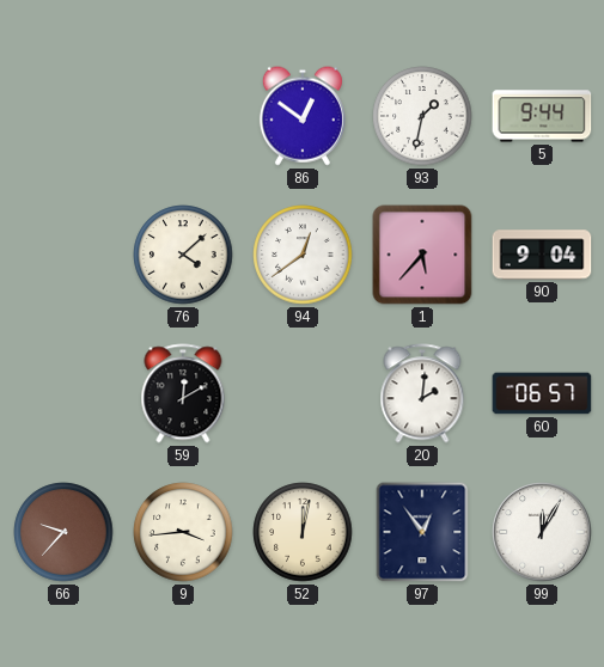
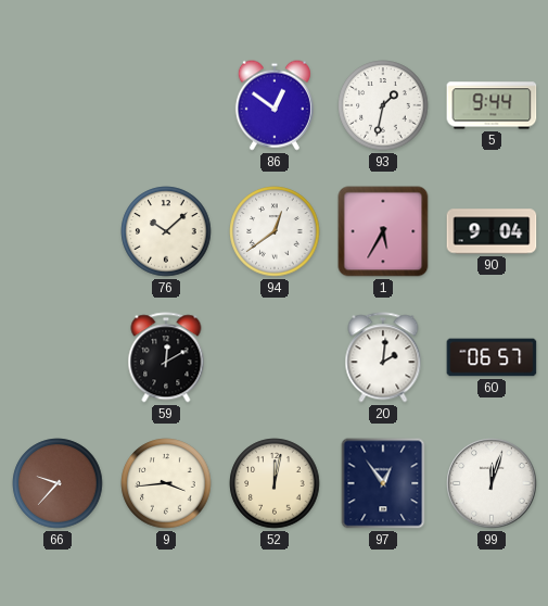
76: 4:08 -> 10:08 (166, 231)
1: 5:37 -> 5:35 (383, 231)
99: 12:05 -> 12:03 (492, 483)
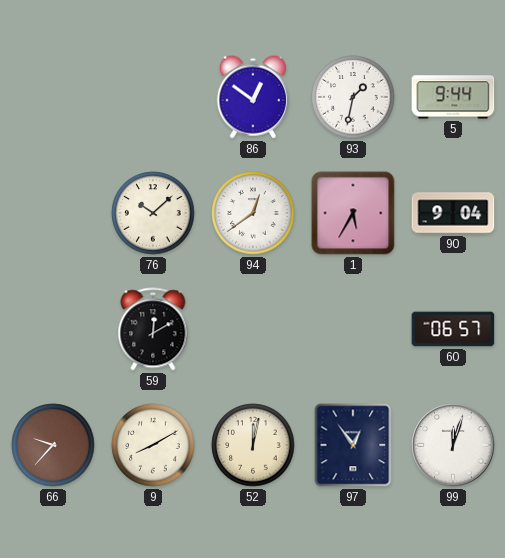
20: 2:01 -> none (383, 357)
9: 3:44 -> 8:10 (153, 445)
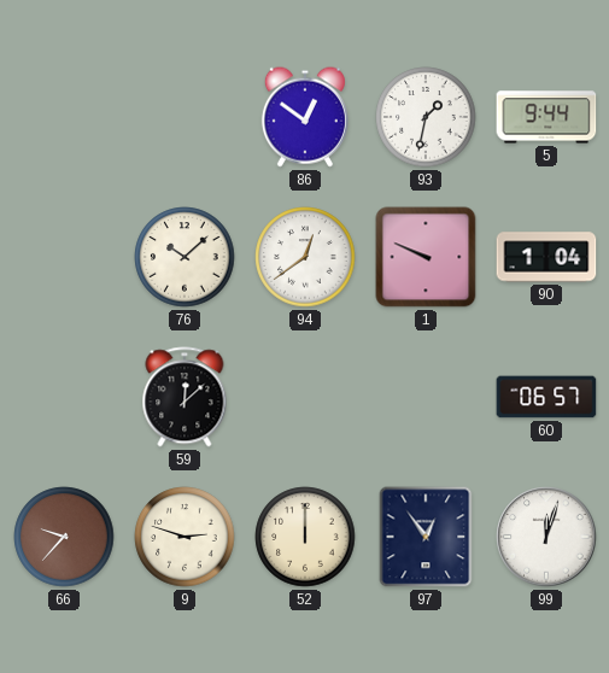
1: 5:35 -> 9:49 (426, 257)
90: 9:04 -> 1:04 (546, 257)
59: 12:10 -> 12:08 (185, 397)
9: 8:10 -> 2:48 (185, 537)
52: 12:02 -> 12:00 (305, 537)
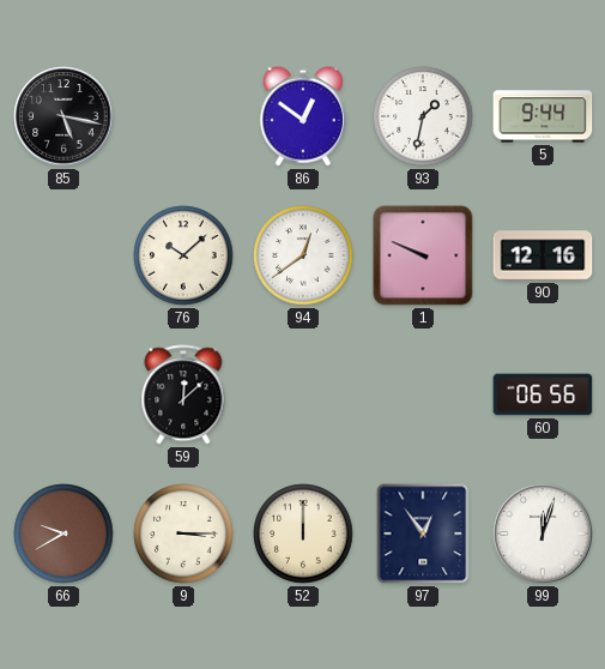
85: none -> 5:17 (63, 116)
90: 1:04 -> 12:16 (543, 255)
60: 06:57 -> 06:56 (543, 394)
66: 9:37 -> 9:40 (63, 534)
9: 2:48 -> 3:15 (183, 534)
